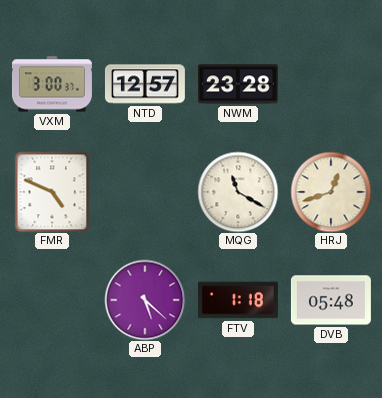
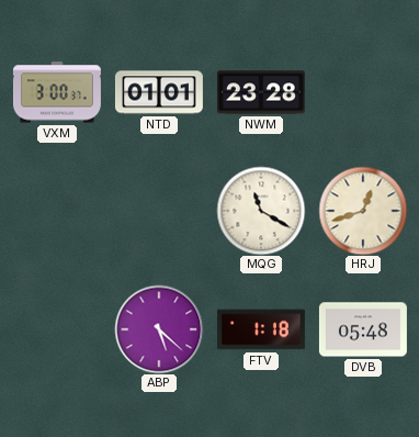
NTD: 12:57 -> 01:01 (159, 92)
FMR: 4:49 -> none (52, 192)
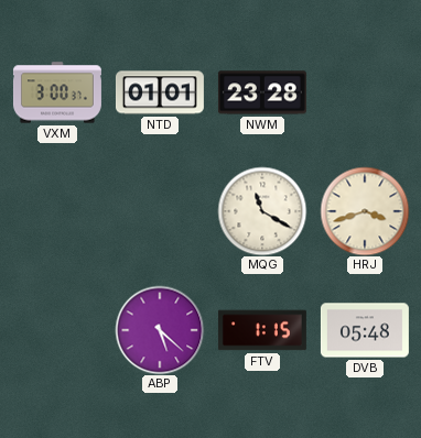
HRJ: 12:42 -> 3:42 (365, 211)
FTV: 1:18 -> 1:15 (262, 330)
